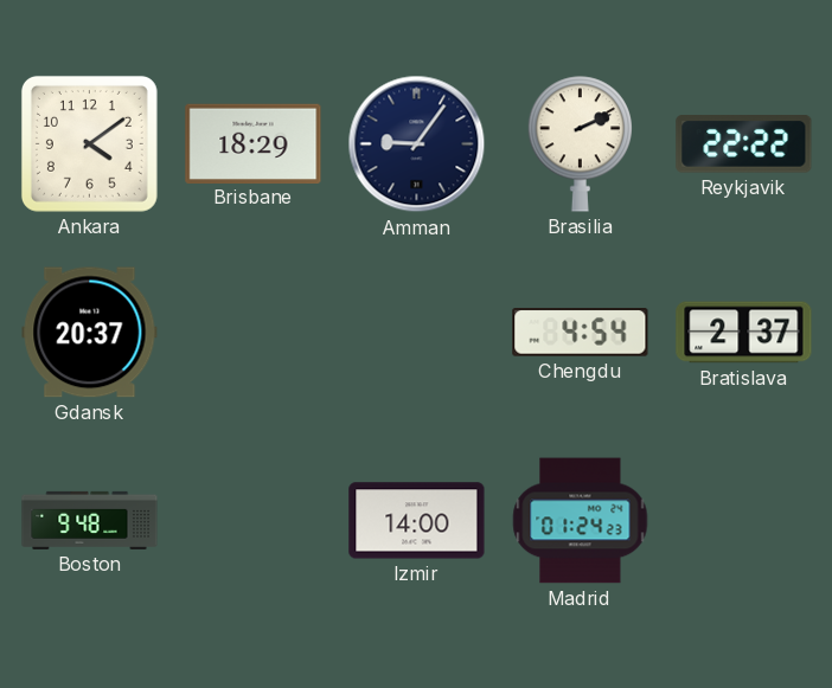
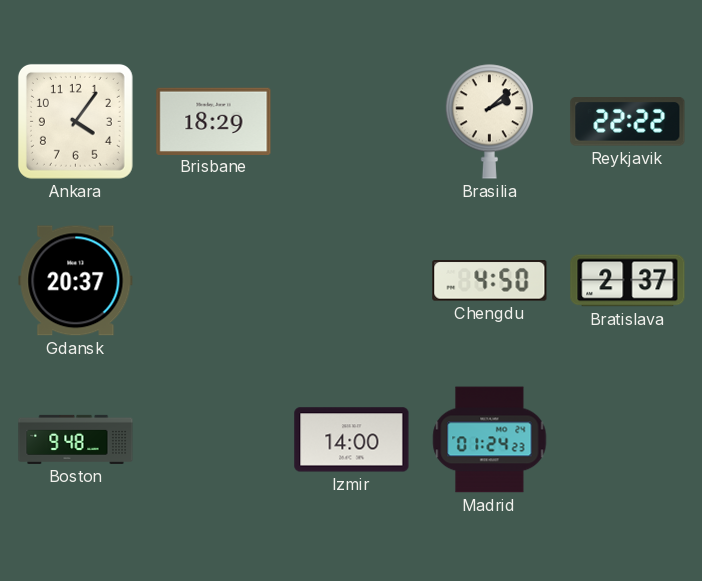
Ankara: 4:09 -> 4:06 (75, 121)
Amman: 9:06 -> none (417, 144)
Brasilia: 2:11 -> 2:08 (489, 122)
Chengdu: 4:54 -> 4:50 (490, 281)
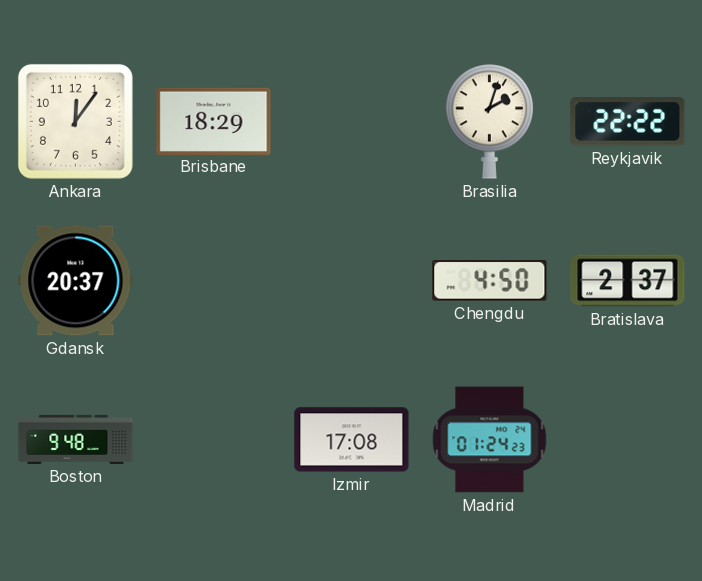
Ankara: 4:06 -> 12:06 (75, 121)
Brasilia: 2:08 -> 2:03 (489, 122)
Izmir: 14:00 -> 17:08 (352, 440)
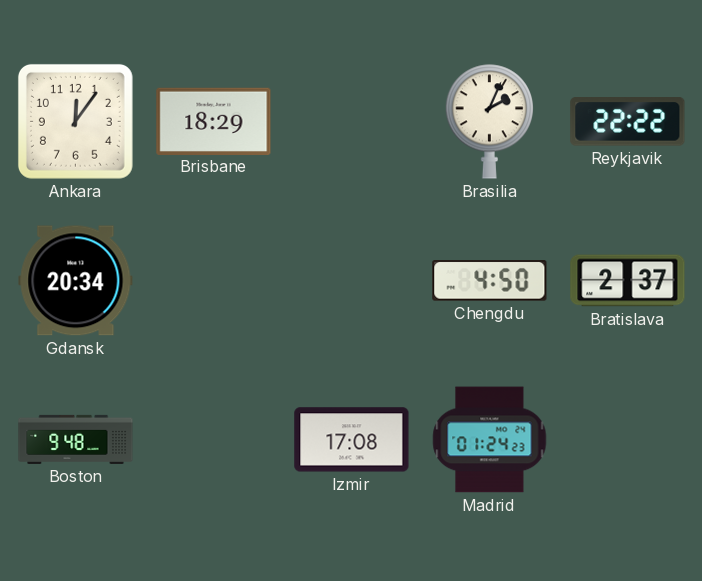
Brasilia: 2:03 -> 2:04 (489, 122)
Gdansk: 20:37 -> 20:34 (76, 281)
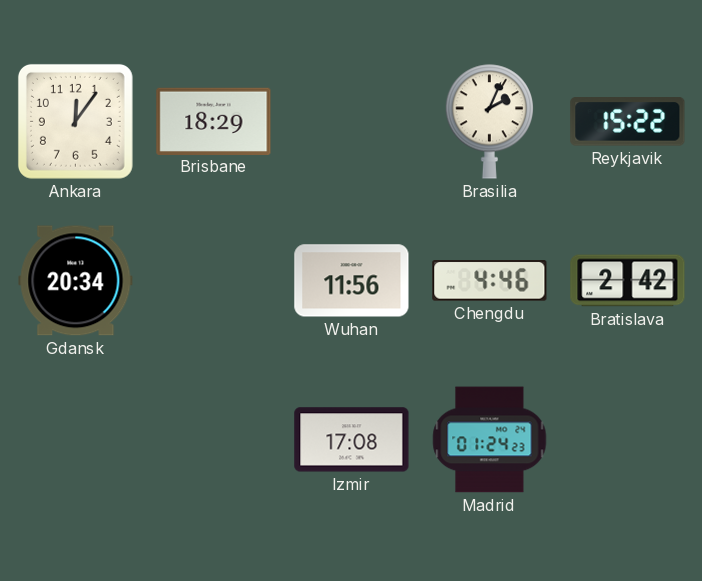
Reykjavik: 22:22 -> 15:22 (628, 122)
Wuhan: none -> 11:56 (352, 281)
Chengdu: 4:50 -> 4:46 (490, 281)
Bratislava: 2:37 -> 2:42 (628, 281)
Boston: 9:48 -> none (76, 439)
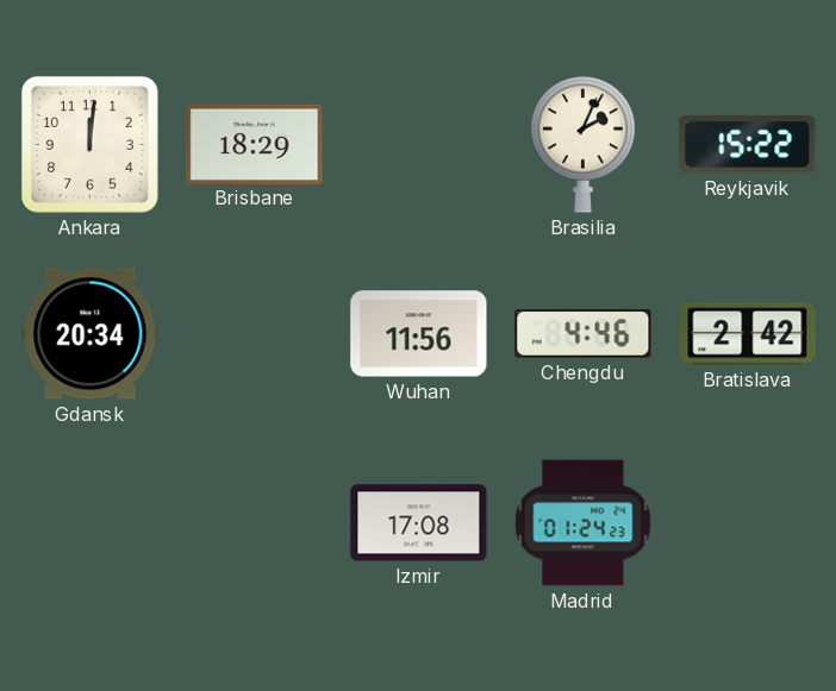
Ankara: 12:06 -> 12:01 (89, 144)
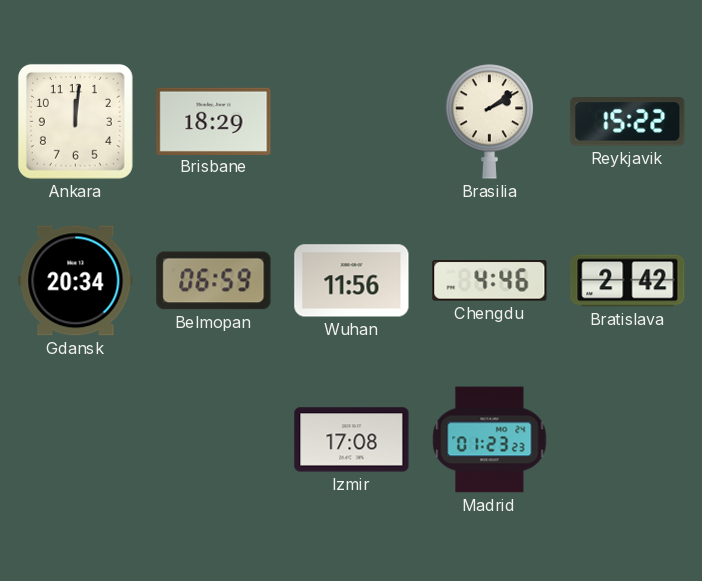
Brasilia: 2:04 -> 2:09 (489, 122)
Belmopan: none -> 06:59 (214, 281)
Madrid: 01:24 -> 01:23 (490, 440)
